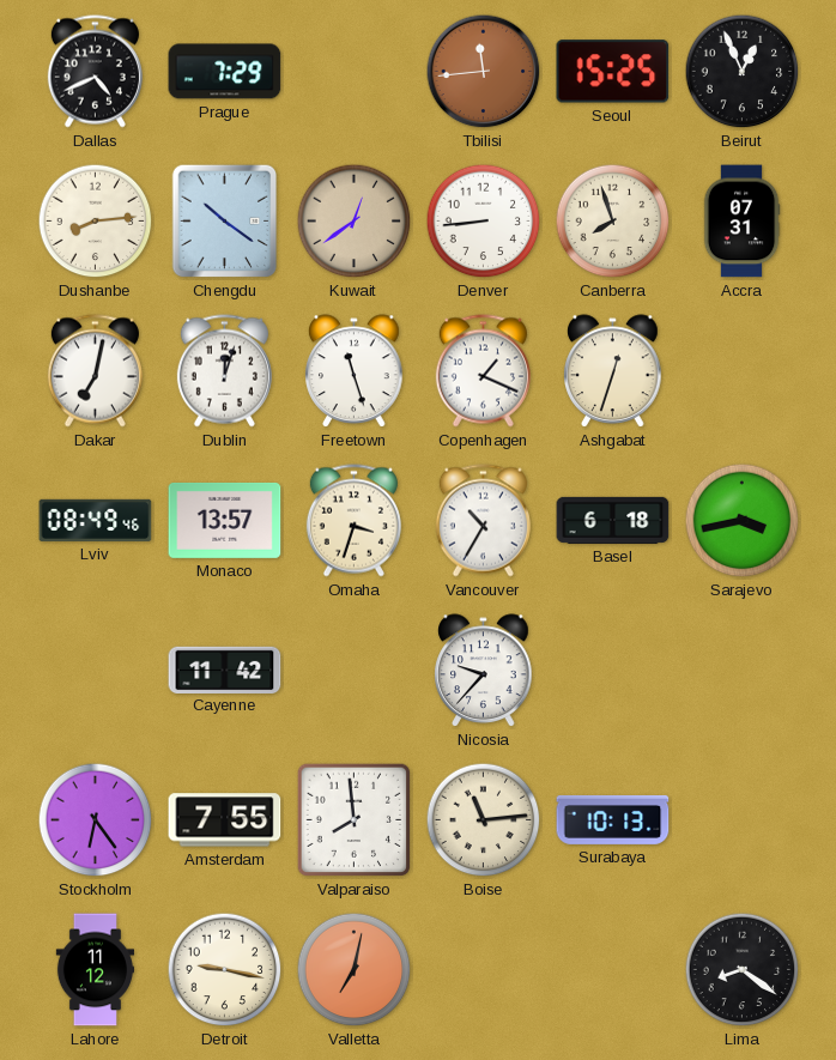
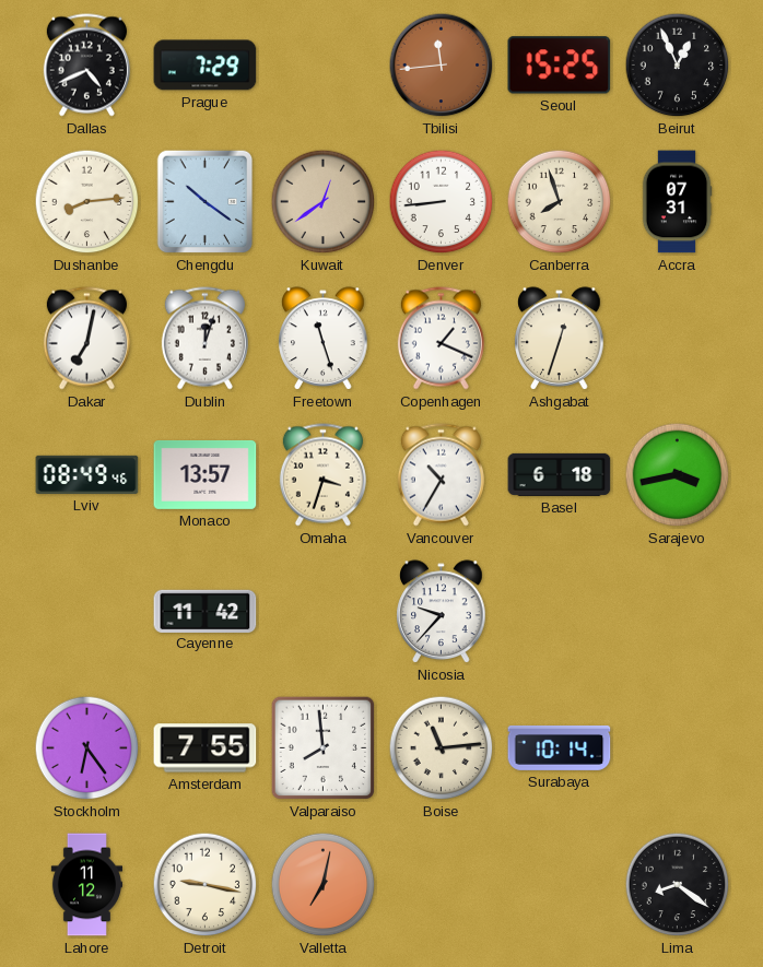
Surabaya: 10:13 -> 10:14 (560, 747)
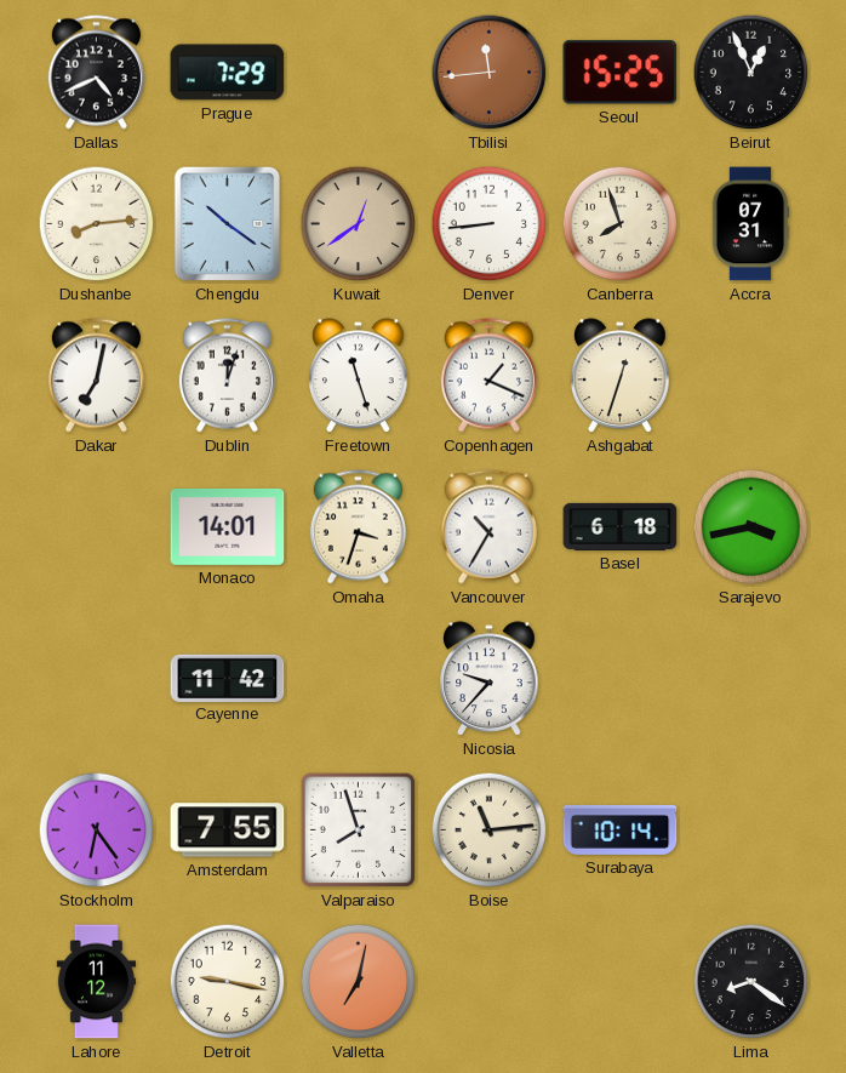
Lviv: 08:49 -> none (87, 474)
Monaco: 13:57 -> 14:01 (228, 526)
Valparaiso: 7:59 -> 7:57 (359, 831)
